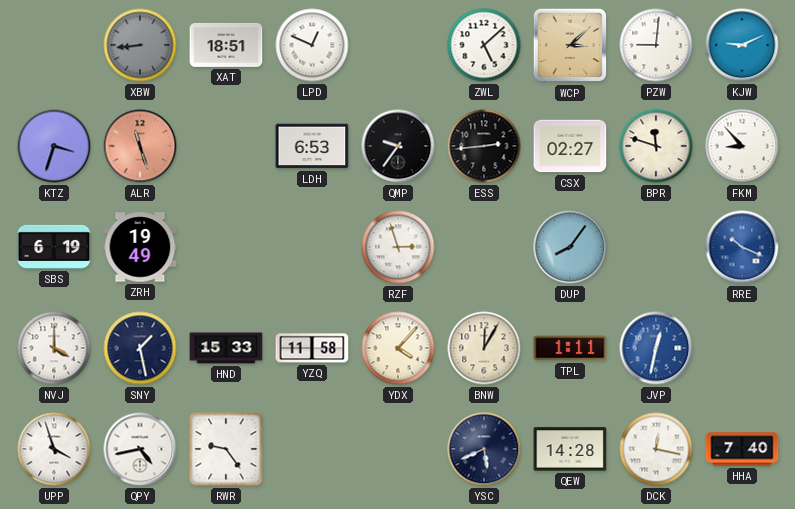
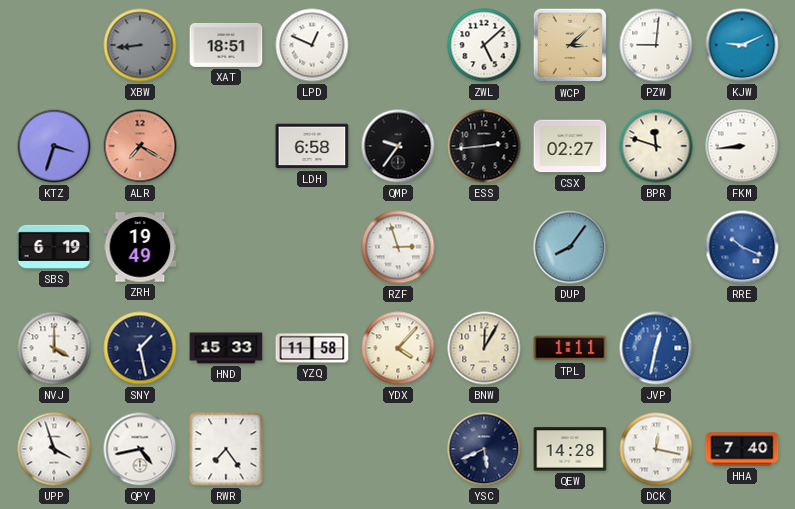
ALR: 11:27 -> 7:20 (140, 146)
LDH: 6:53 -> 6:58 (312, 146)
FKM: 8:53 -> 8:44 (742, 146)
RWR: 9:24 -> 7:24 (226, 449)
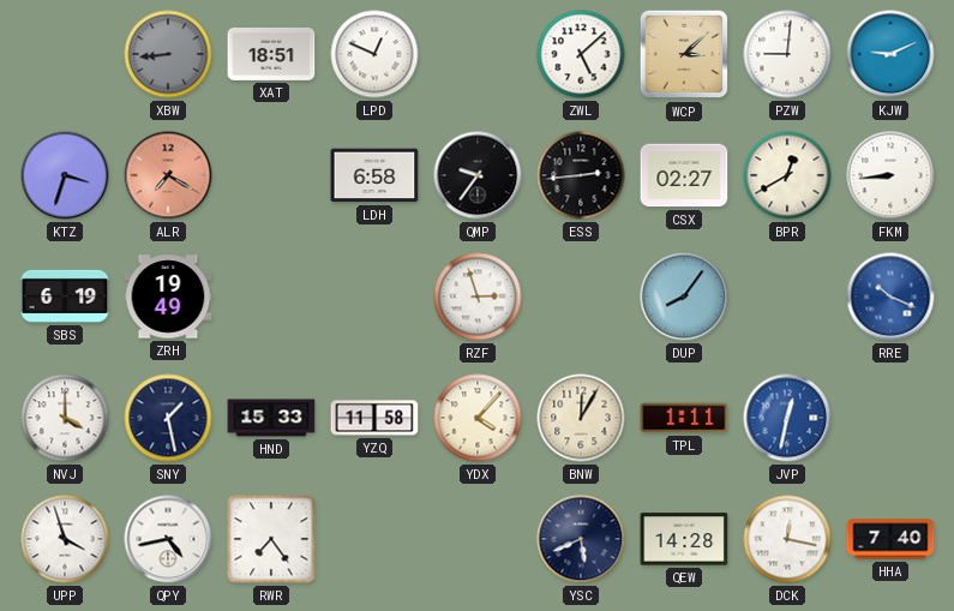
BPR: 11:48 -> 12:40 (787, 175)
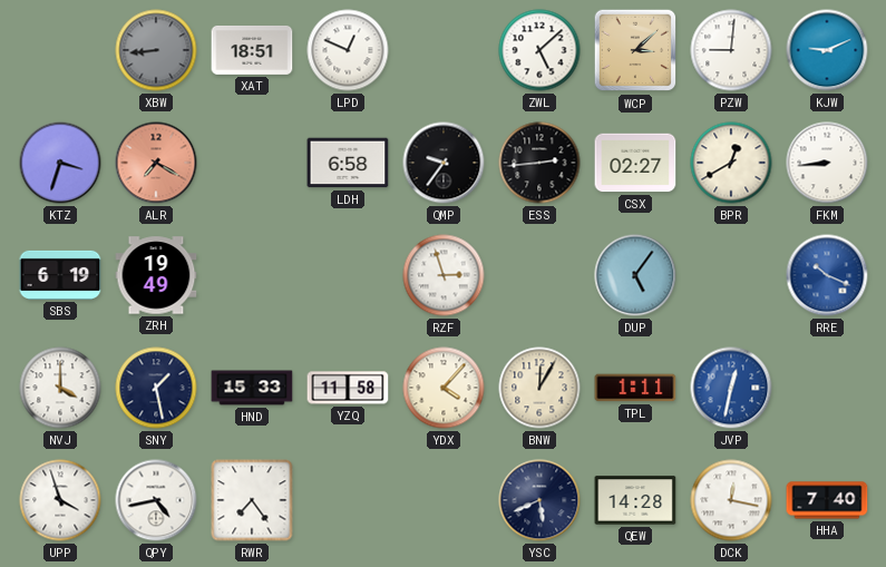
DUP: 8:06 -> 5:06 (635, 275)
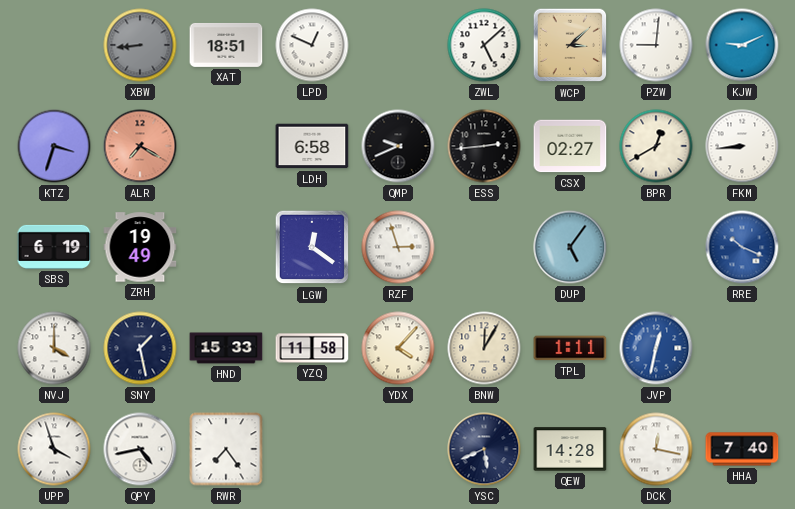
QMP: 9:36 -> 9:41 (398, 146)
LGW: none -> 12:21 (312, 247)
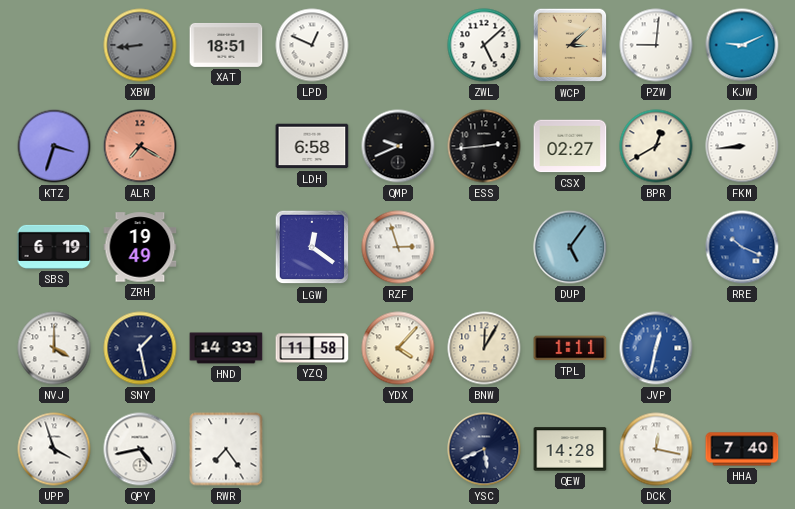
HND: 15:33 -> 14:33 (226, 348)
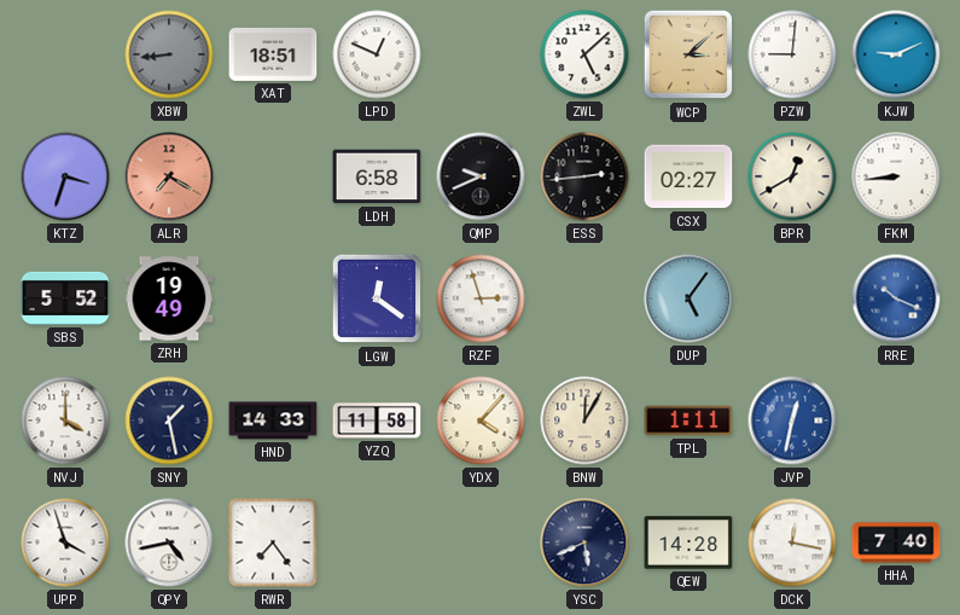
SBS: 6:19 -> 5:52 (65, 298)
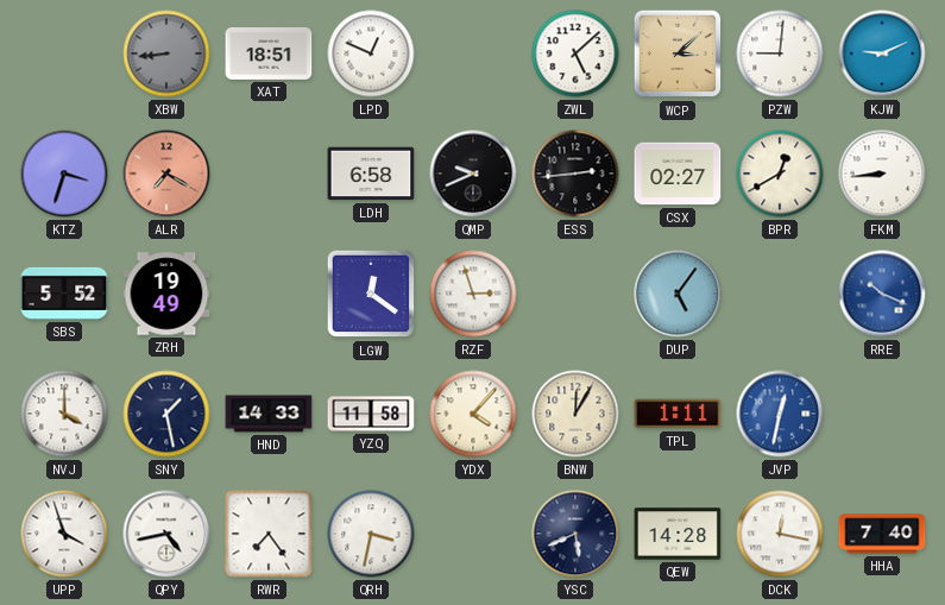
QRH: none -> 3:32 (371, 534)
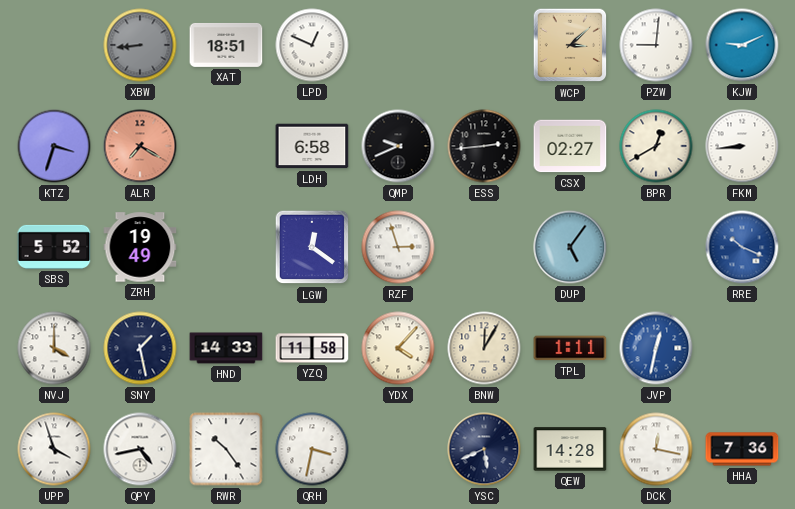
ZWL: 5:08 -> none (575, 53)
RWR: 7:24 -> 10:24 (226, 449)
HHA: 7:40 -> 7:36 (742, 449)
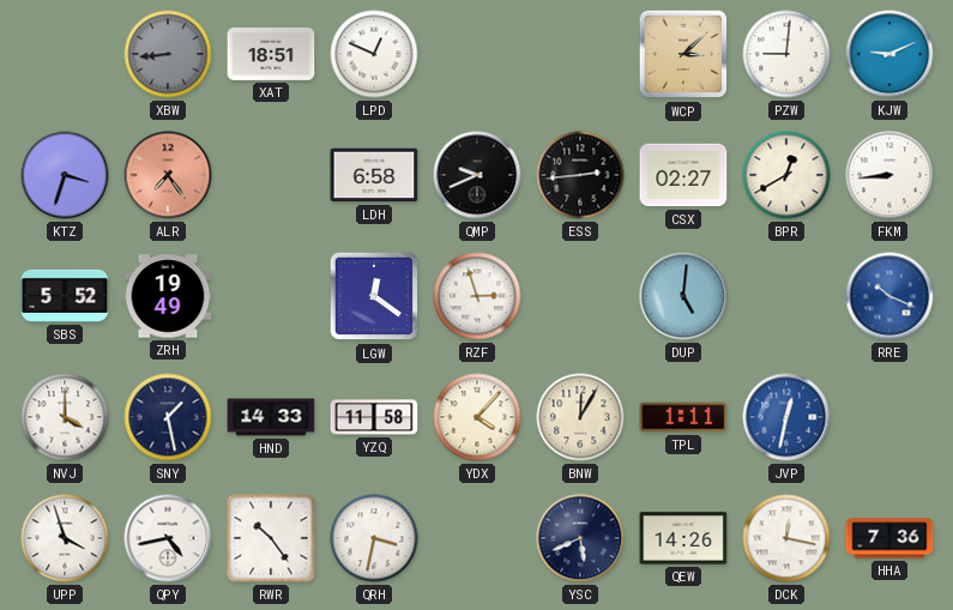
ALR: 7:20 -> 7:24 (168, 175)
DUP: 5:06 -> 5:01 (683, 296)
QEW: 14:28 -> 14:26 (683, 538)
